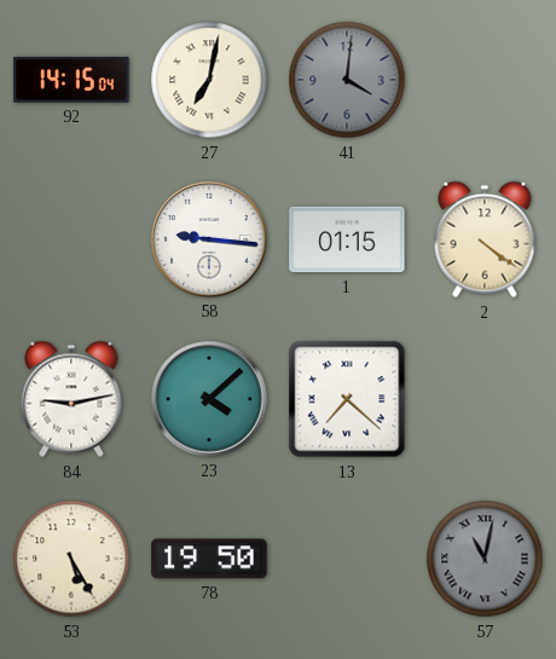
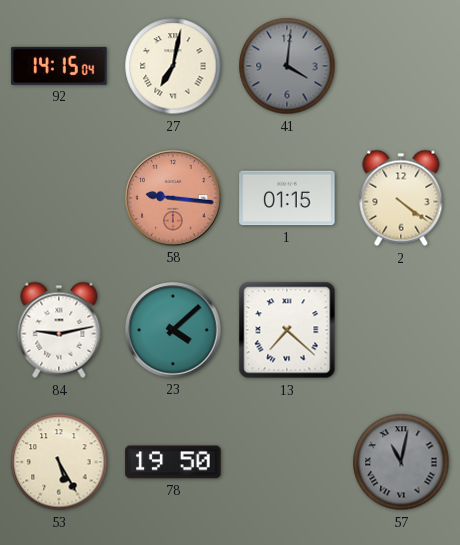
58 dial: white -> salmon (173, 198)
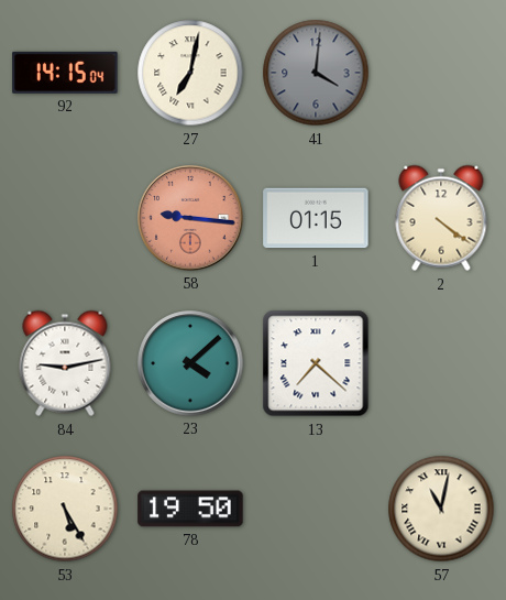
57 dial: grey -> cream (441, 509)
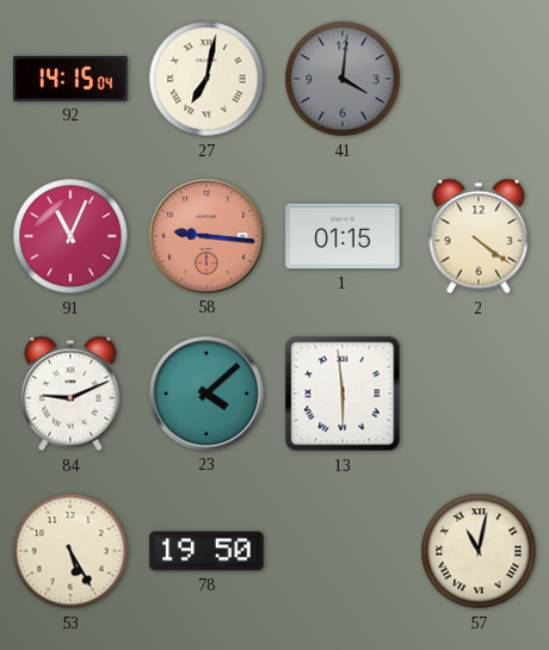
91: none -> 11:04 (70, 236)
84: 9:13 -> 9:11 (70, 394)
13: 7:22 -> 5:59 (343, 394)
